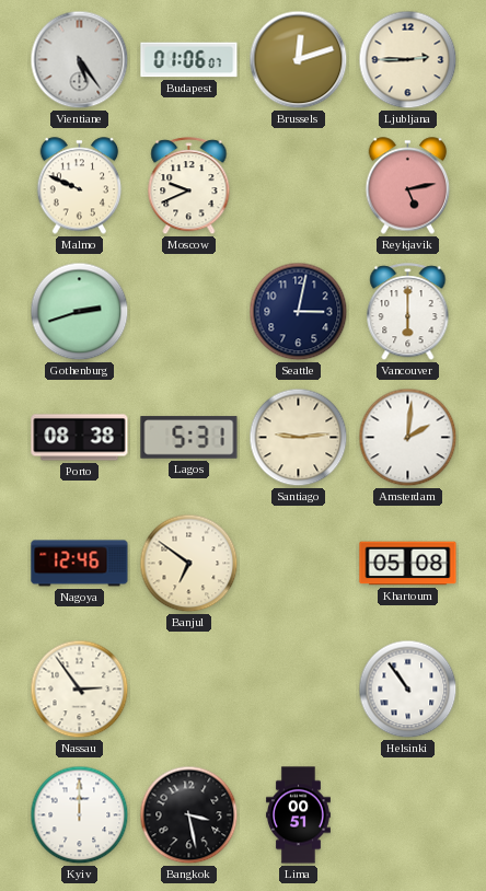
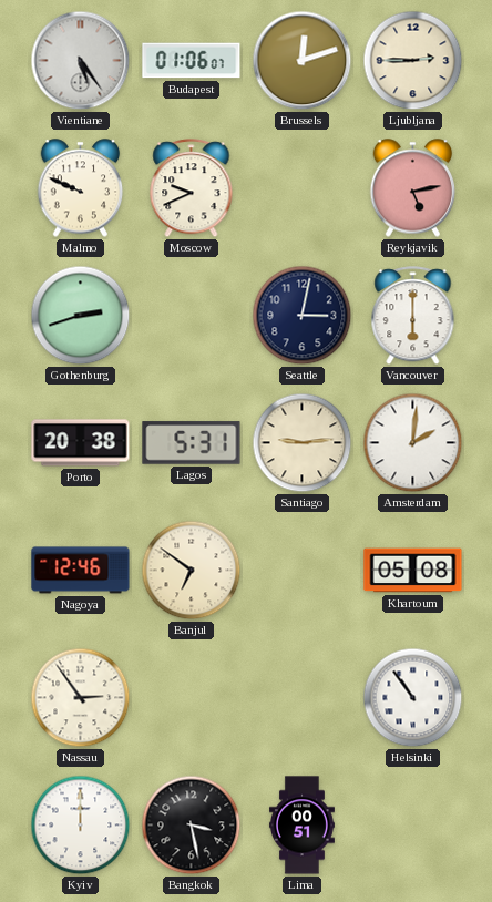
Porto: 08:38 -> 20:38 (81, 443)
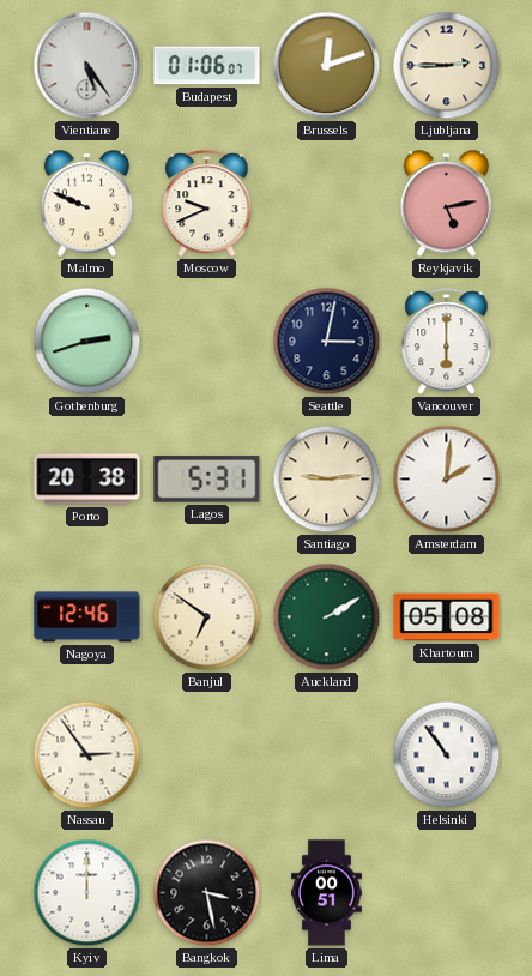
Auckland: none -> 2:10 (327, 617)
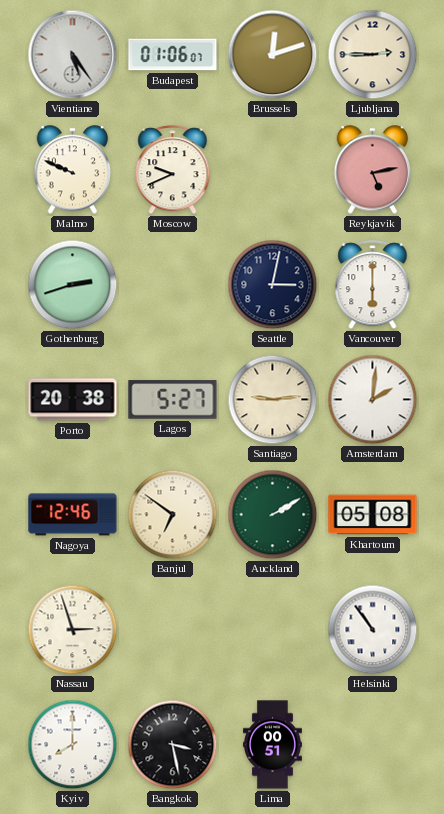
Lagos: 5:31 -> 5:27 (173, 400)
Nassau: 2:54 -> 2:57 (73, 630)
Kyiv: 12:00 -> 8:00 (73, 745)
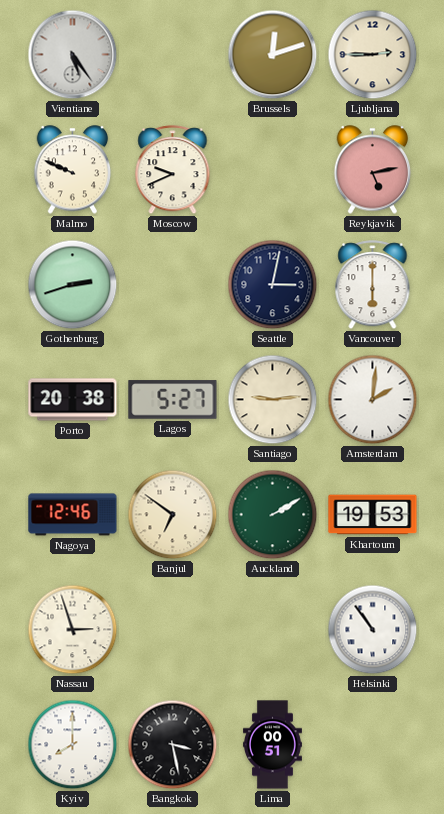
Budapest: 01:06 -> none (173, 55)
Khartoum: 05:08 -> 19:53 (373, 515)
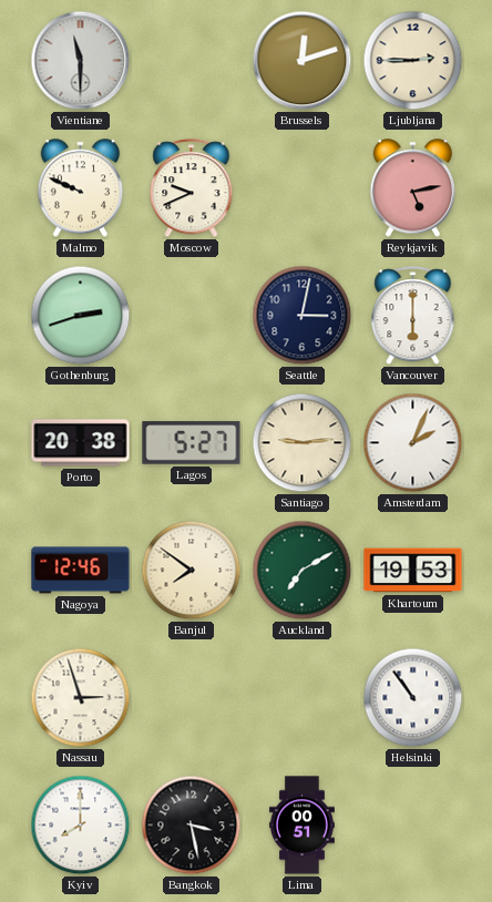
Vientiane: 5:24 -> 11:30 (81, 61)
Amsterdam: 2:01 -> 2:04 (413, 443)
Banjul: 6:51 -> 7:51 (192, 571)
Auckland: 2:10 -> 7:10 (303, 571)
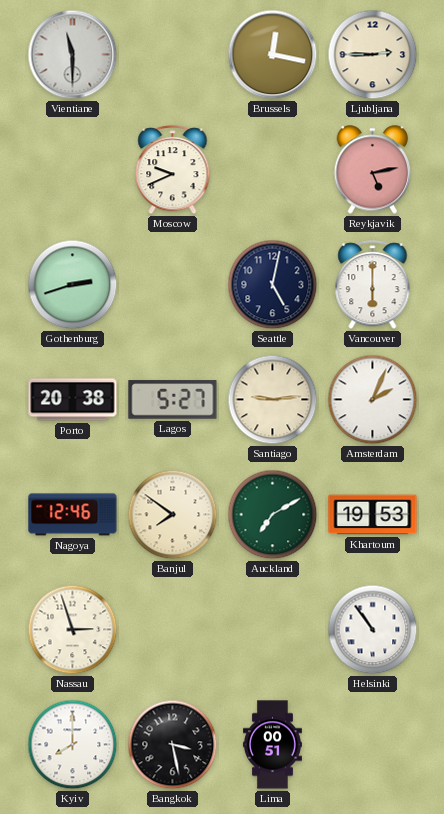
Brussels: 12:12 -> 12:17 (273, 55)
Malmo: 9:49 -> none (81, 188)
Seattle: 3:02 -> 5:02 (273, 285)
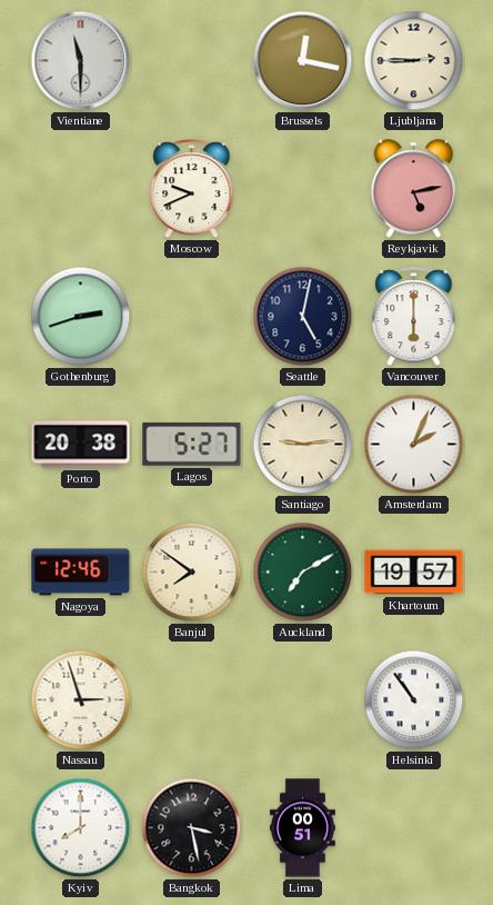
Khartoum: 19:53 -> 19:57 (414, 573)
